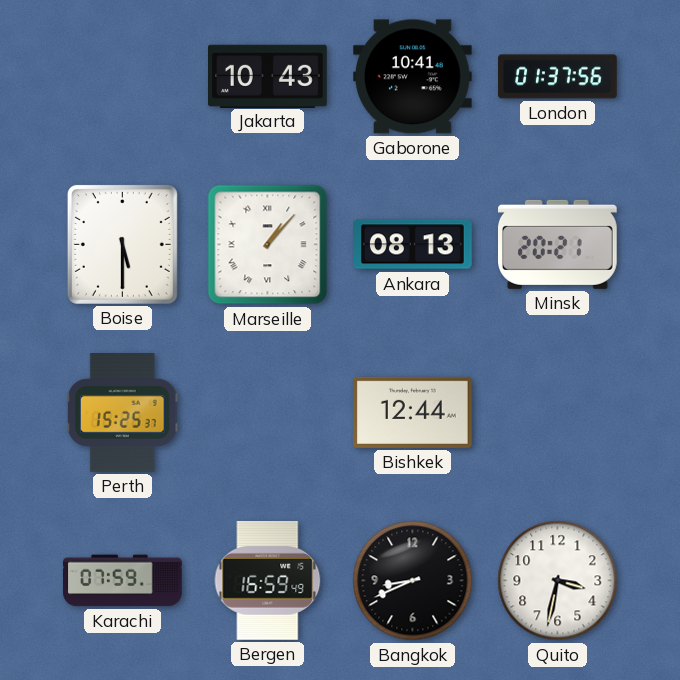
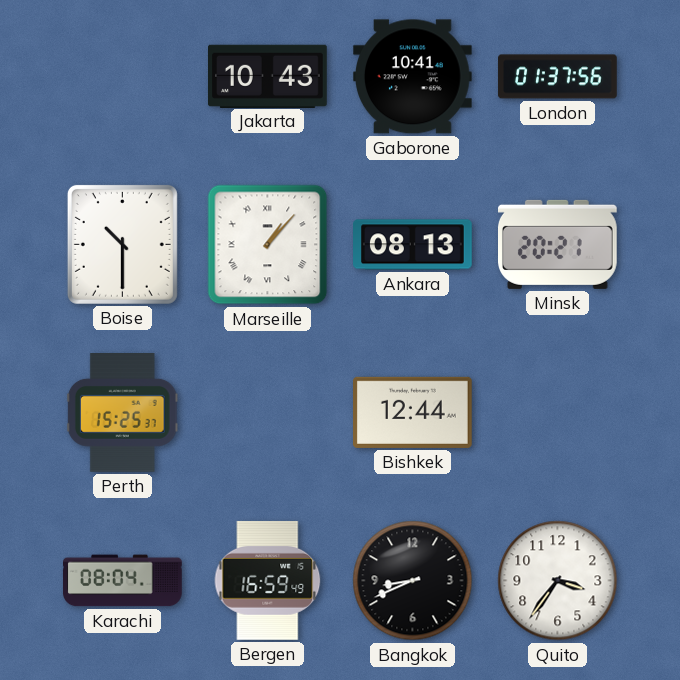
Boise: 5:30 -> 10:30 (122, 244)
Karachi: 07:59 -> 08:04 (123, 581)
Quito: 3:32 -> 3:36 (558, 581)
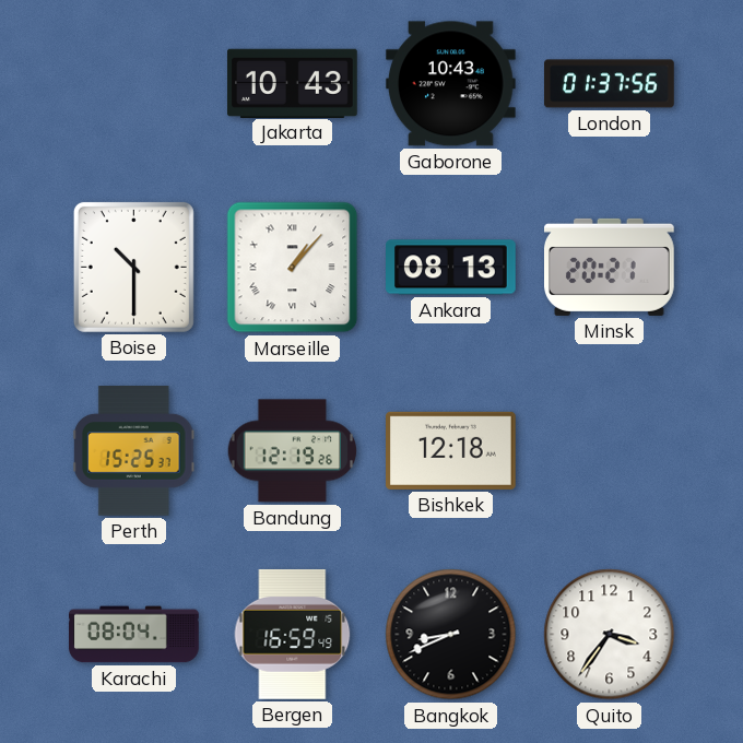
Gaborone: 10:41 -> 10:43 (450, 84)
Bandung: none -> 12:19 (293, 451)
Bishkek: 12:44 -> 12:18 (451, 450)
